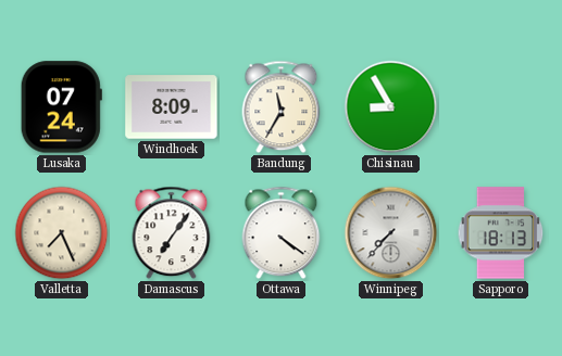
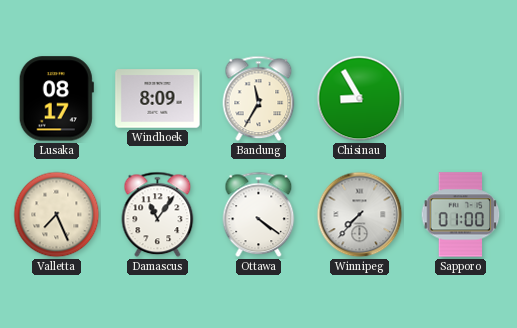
Lusaka: 07:24 -> 08:17 (56, 99)
Damascus: 7:06 -> 11:06 (158, 215)
Sapporo: 18:13 -> 01:00 (461, 215)
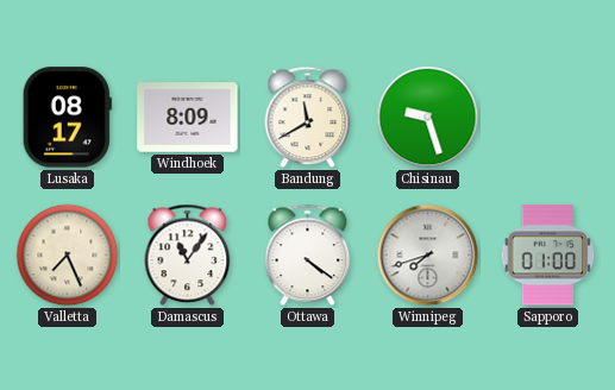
Bandung: 11:35 -> 11:40 (308, 118)
Chisinau: 8:55 -> 9:27 (428, 118)
Winnipeg: 7:37 -> 7:42 (428, 256)
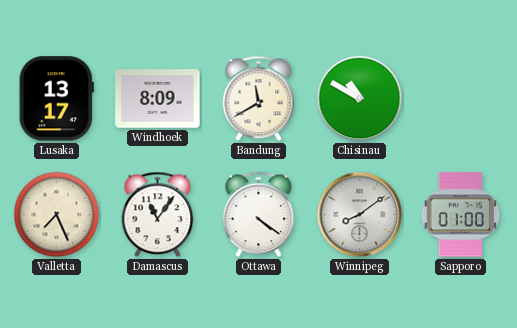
Lusaka: 08:17 -> 13:17 (56, 99)
Chisinau: 9:27 -> 10:50 (360, 99)
Winnipeg: 7:42 -> 8:09 (360, 215)
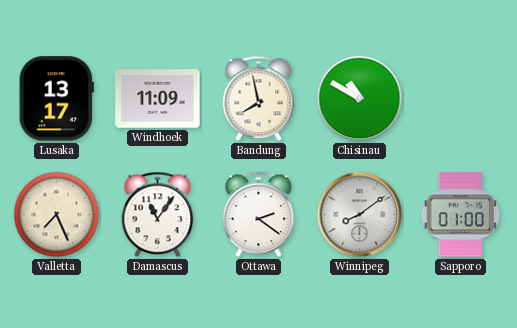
Windhoek: 8:09 -> 11:09 (158, 99)
Bandung: 11:40 -> 7:58 (259, 99)
Ottawa: 4:21 -> 2:21 (259, 215)
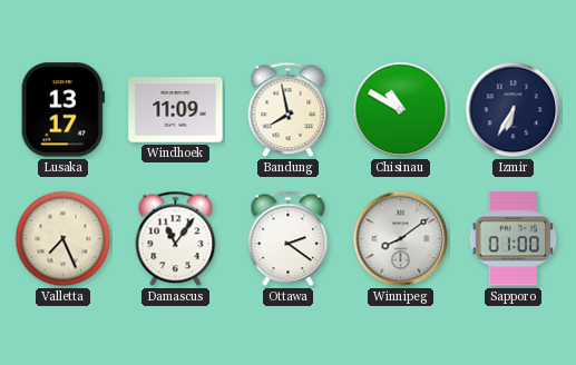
Izmir: none -> 6:35 (514, 110)
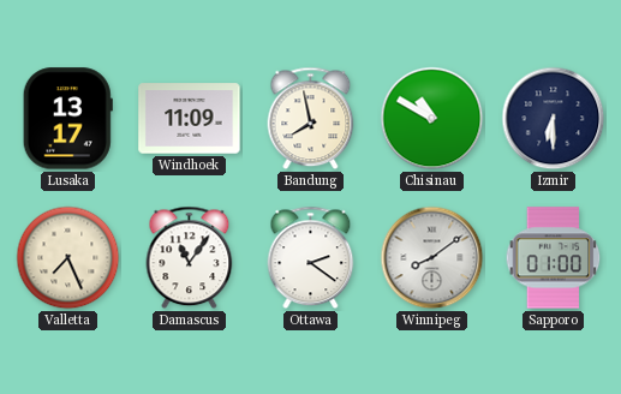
Izmir: 6:35 -> 6:30 (554, 119)
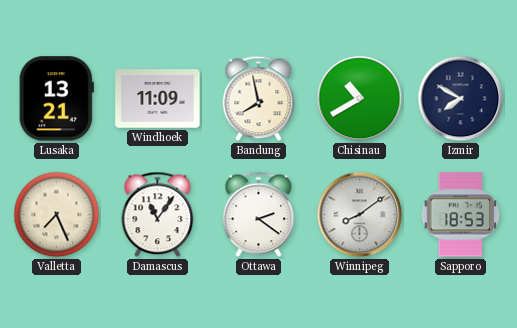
Lusaka: 13:17 -> 13:21 (56, 99)
Chisinau: 10:50 -> 10:40 (360, 99)
Izmir: 6:30 -> 7:50 (461, 99)
Sapporo: 01:00 -> 18:53 (461, 215)
